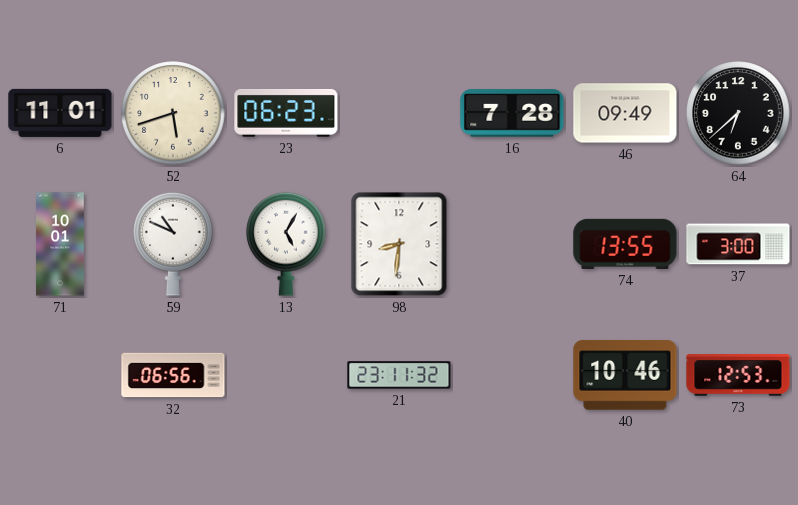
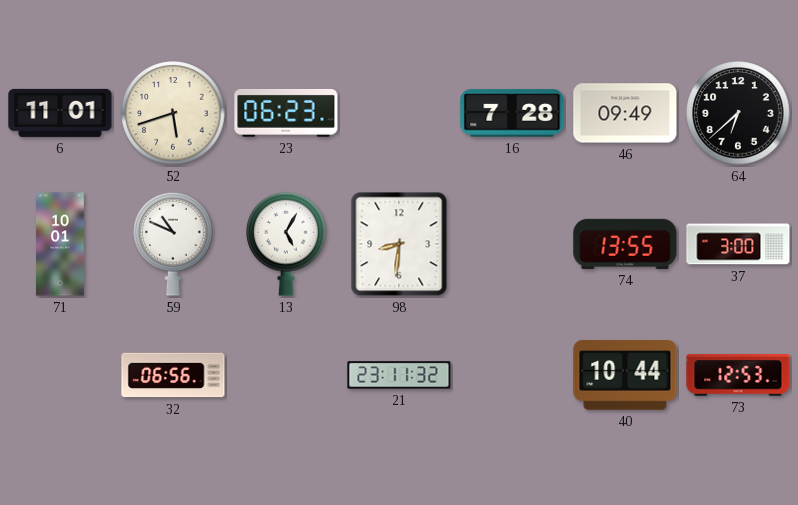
40: 10:46 -> 10:44 (625, 375)
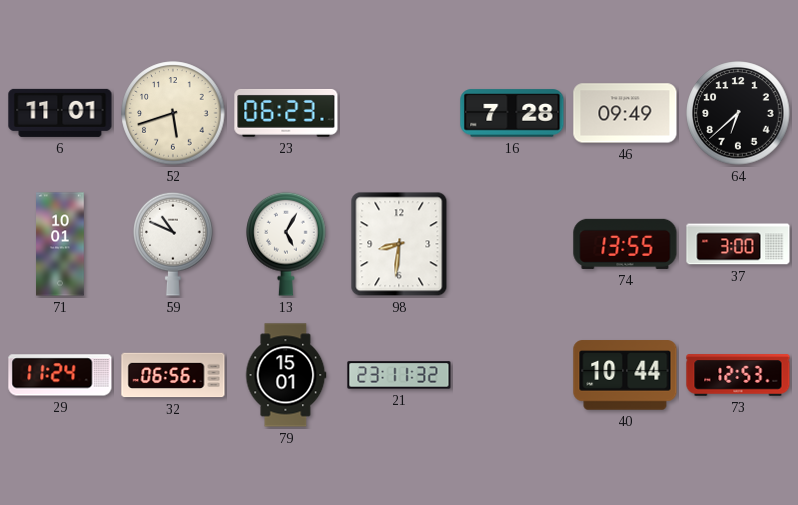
29: none -> 11:24 (60, 375)
79: none -> 15:01 (286, 375)
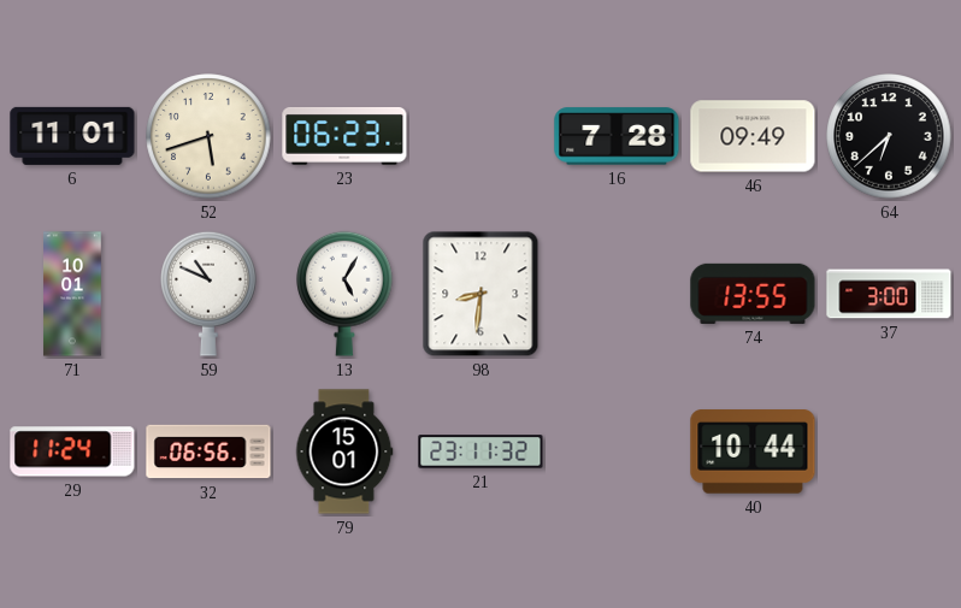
73: 12:53 -> none (738, 375)
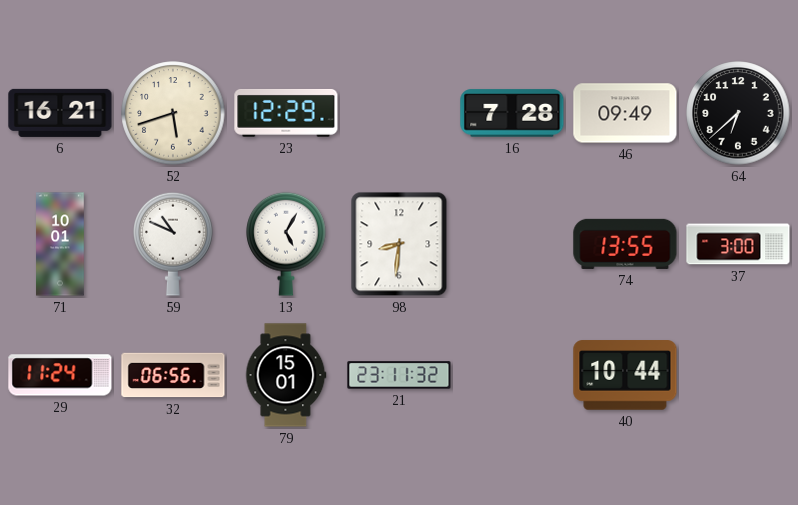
6: 11:01 -> 16:21 (60, 113)
23: 06:23 -> 12:29 (286, 113)
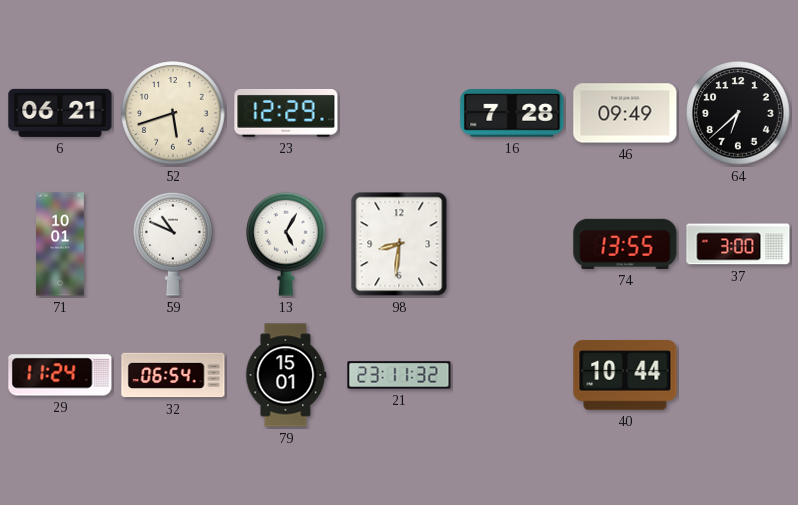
6: 16:21 -> 06:21 (60, 113)
32: 06:56 -> 06:54 (173, 375)
